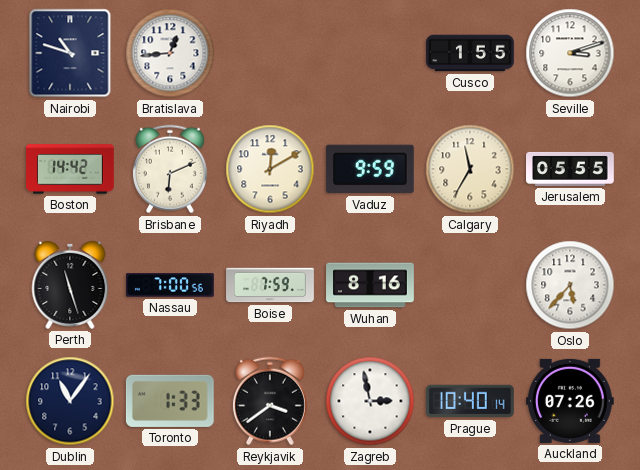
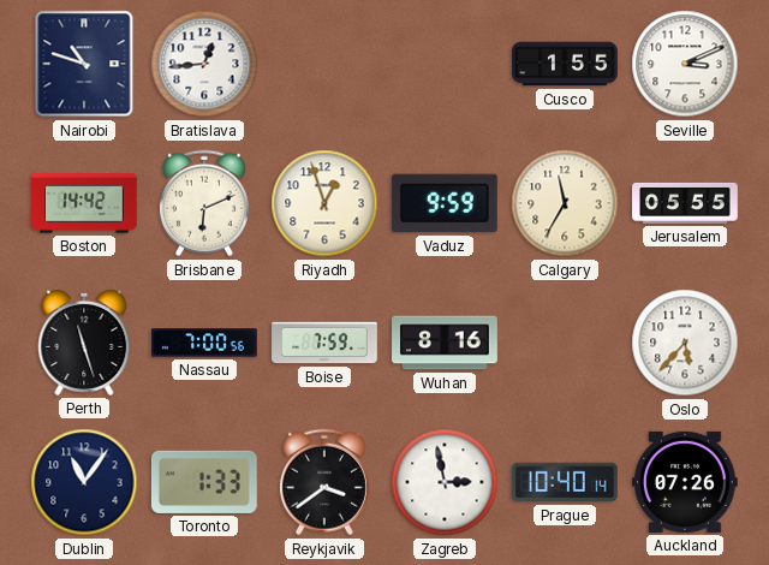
Seville: 3:12 -> 3:11 (685, 64)
Riyadh: 12:10 -> 12:57 (324, 203)
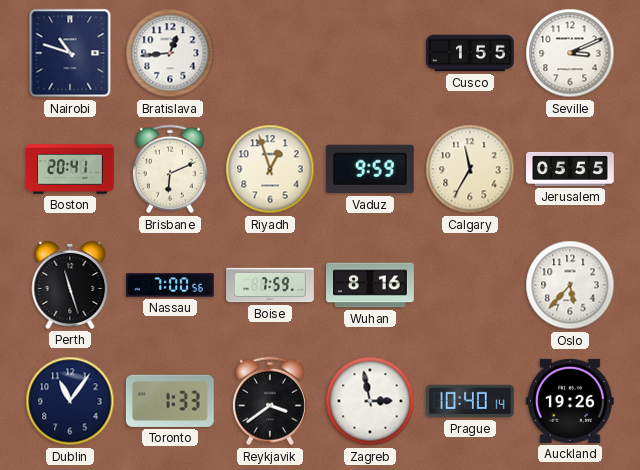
Boston: 14:42 -> 20:41 (71, 169)
Auckland: 07:26 -> 19:26 (570, 401)
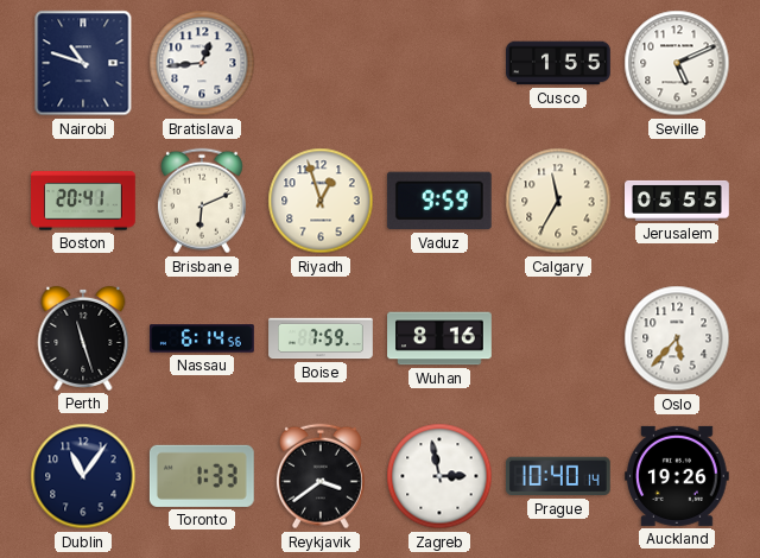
Seville: 3:11 -> 5:11 (677, 63)
Nassau: 7:00 -> 6:14 (203, 338)
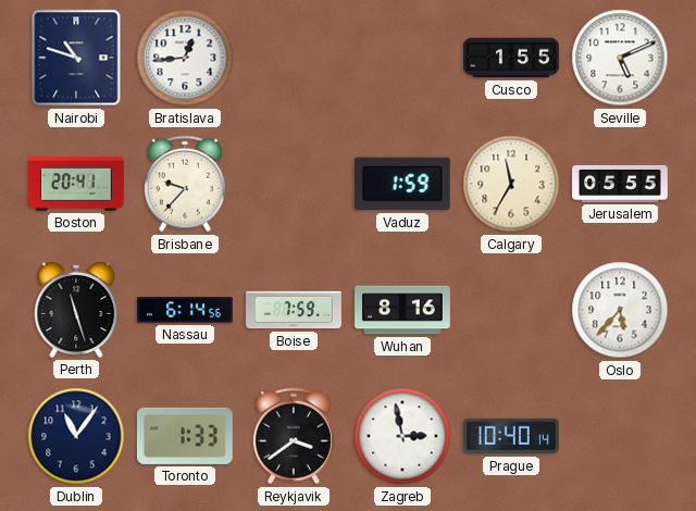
Brisbane: 6:11 -> 9:37 (185, 184)
Riyadh: 12:57 -> none (321, 201)
Vaduz: 9:59 -> 1:59 (402, 184)
Auckland: 19:26 -> none (677, 476)
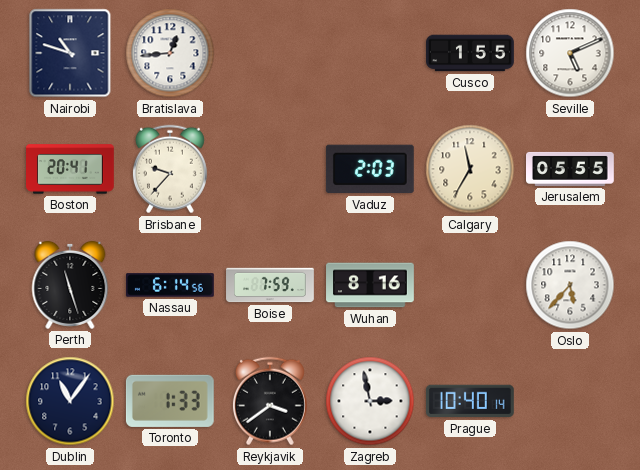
Vaduz: 1:59 -> 2:03 (370, 169)
